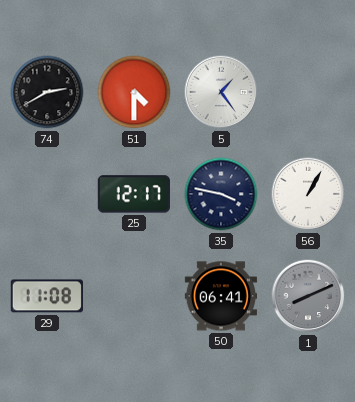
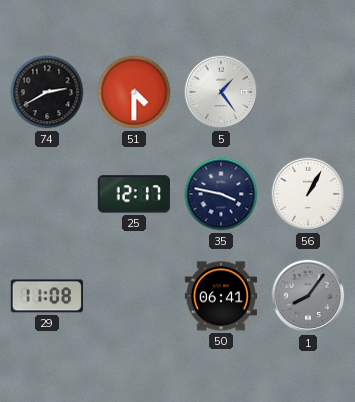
1: 8:11 -> 8:06 (308, 296)
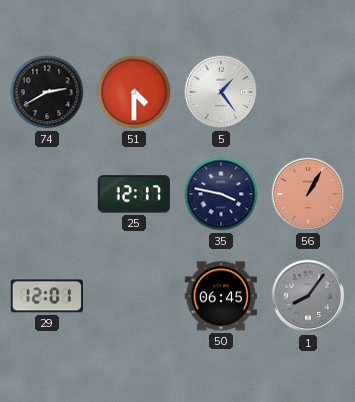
56 dial: white -> salmon (308, 194)
29: 11:08 -> 12:01 (47, 296)
50: 06:41 -> 06:45 (220, 296)
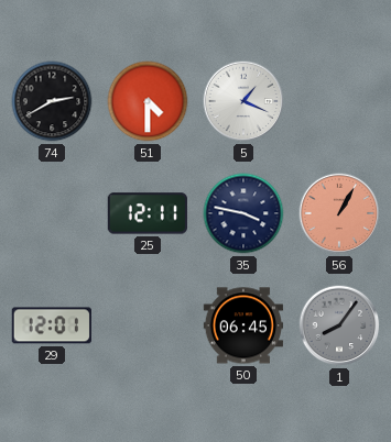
5: 1:24 -> 1:19 (243, 101)
25: 12:17 -> 12:11 (148, 213)
